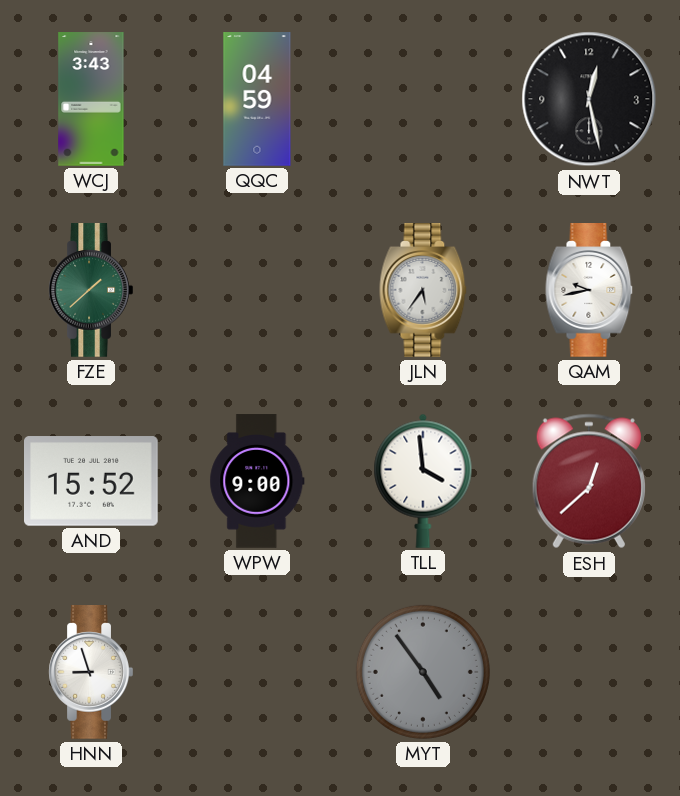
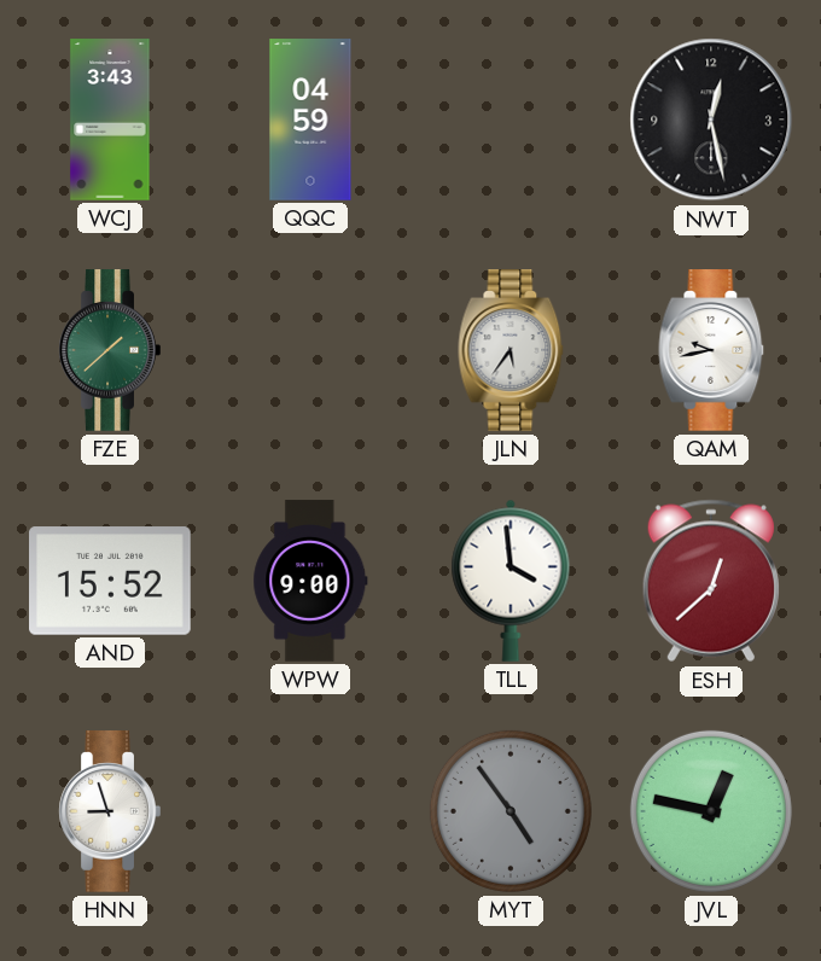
JVL: none -> 12:47 (711, 811)
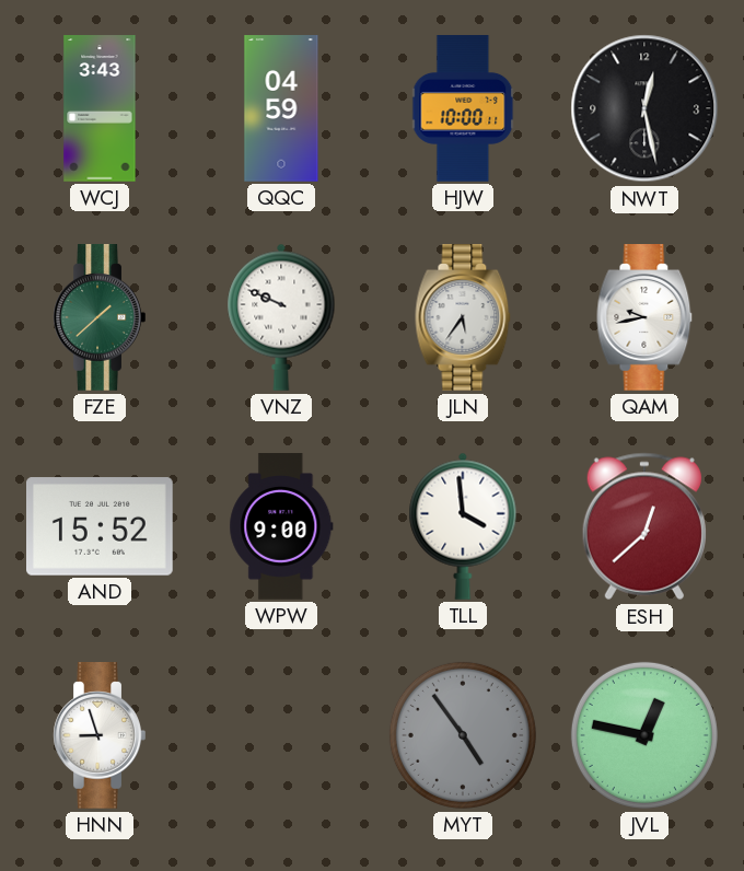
HJW: none -> 10:00 (463, 108)
VNZ: none -> 9:49 (281, 317)
